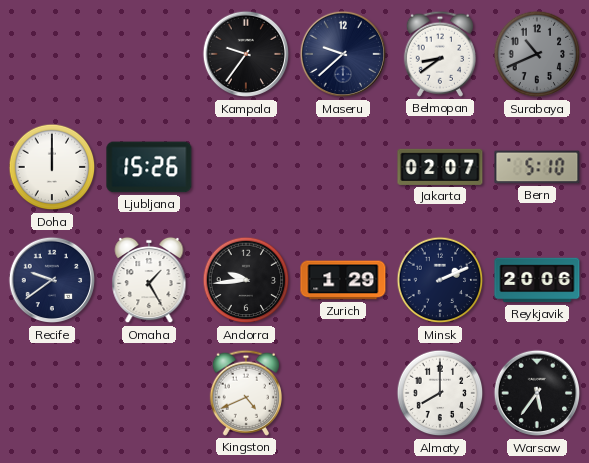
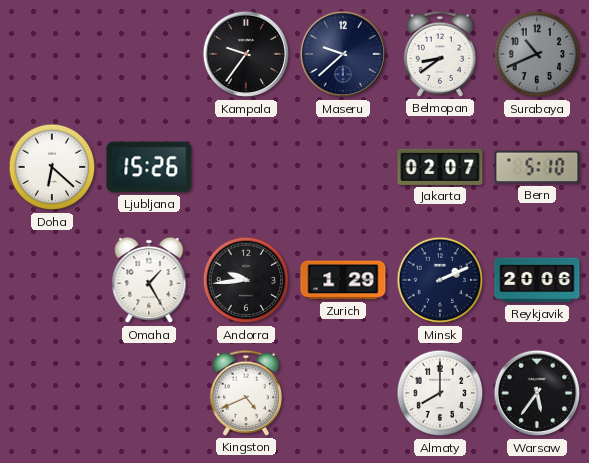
Doha: 12:00 -> 6:22 (52, 167)
Recife: 9:39 -> none (52, 280)
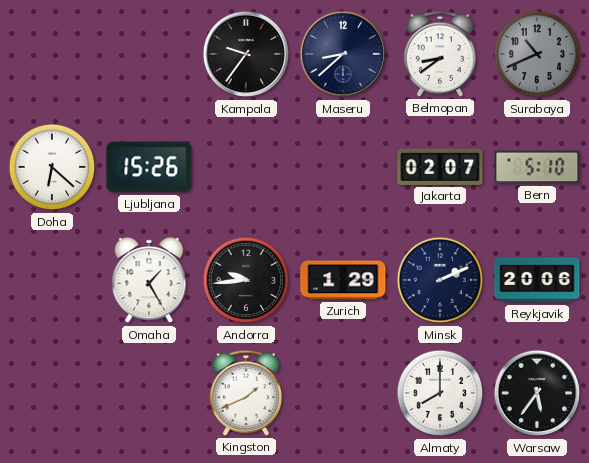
Maseru: 9:38 -> 8:38 (343, 54)
Kingston: 4:41 -> 1:41 (245, 393)
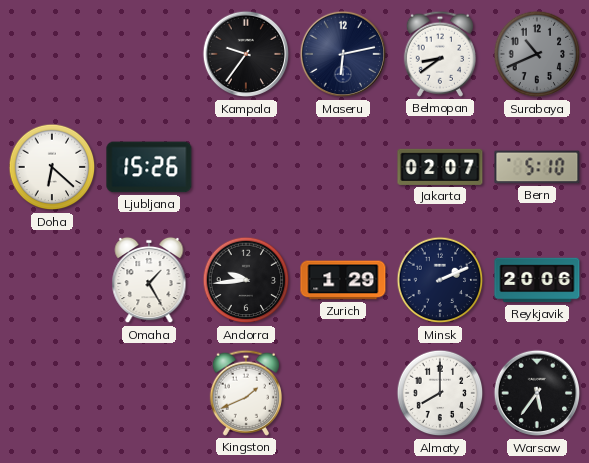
Maseru: 8:38 -> 6:13 (343, 54)
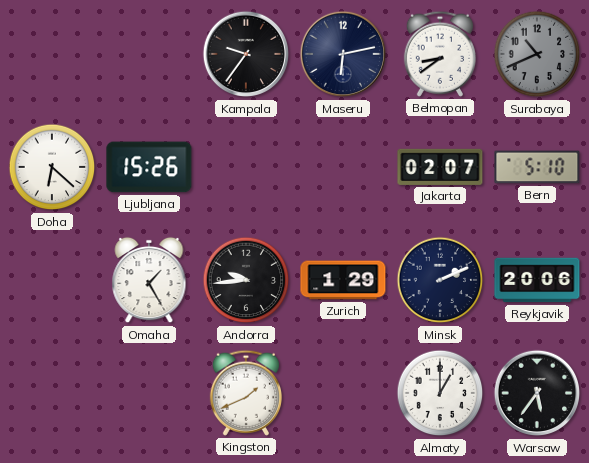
Almaty: 8:00 -> 1:00 (440, 393)
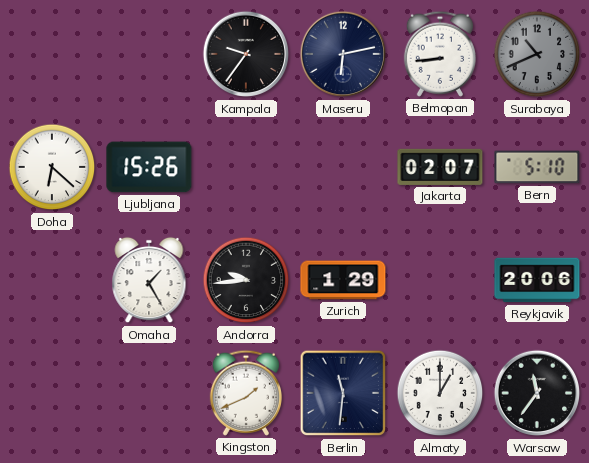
Belmopan: 8:39 -> 8:44 (439, 54)
Minsk: 2:11 -> none (440, 280)
Berlin: none -> 11:31 (343, 393)
Warsaw: 5:36 -> 11:36 (537, 393)
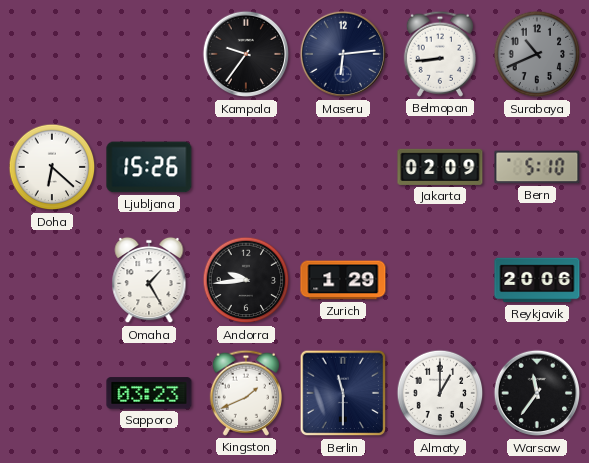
Maseru: 6:13 -> 6:14 (343, 54)
Jakarta: 02:07 -> 02:09 (440, 167)
Sapporo: none -> 03:23 (149, 393)
Berlin: 11:31 -> 11:30 (343, 393)
